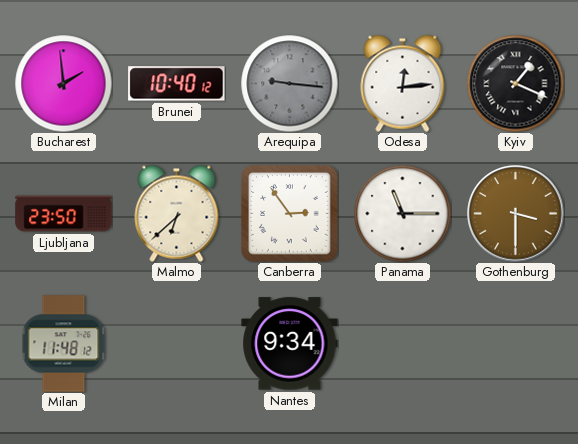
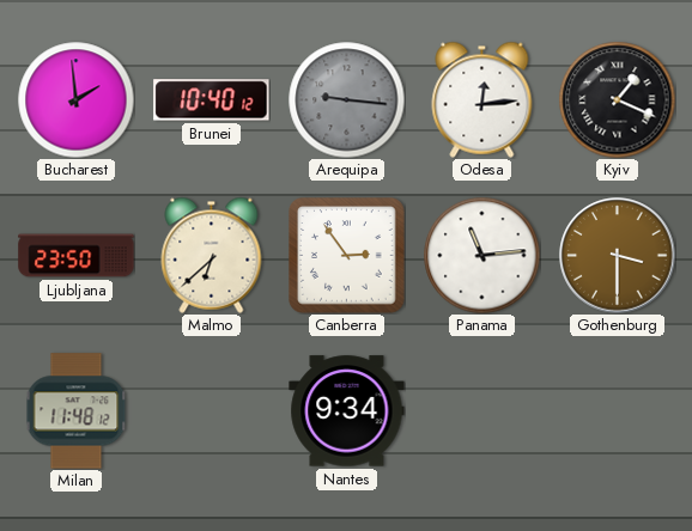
Panama: 11:15 -> 11:14 (481, 255)
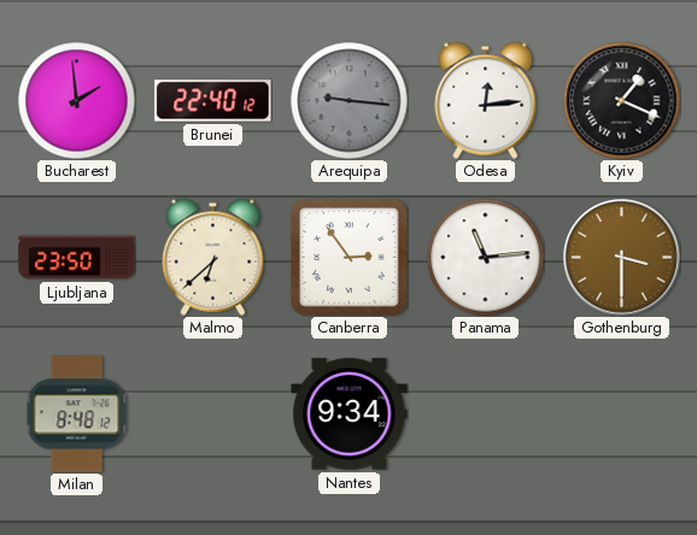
Brunei: 10:40 -> 22:40 (213, 101)
Milan: 11:48 -> 8:48 (77, 415)
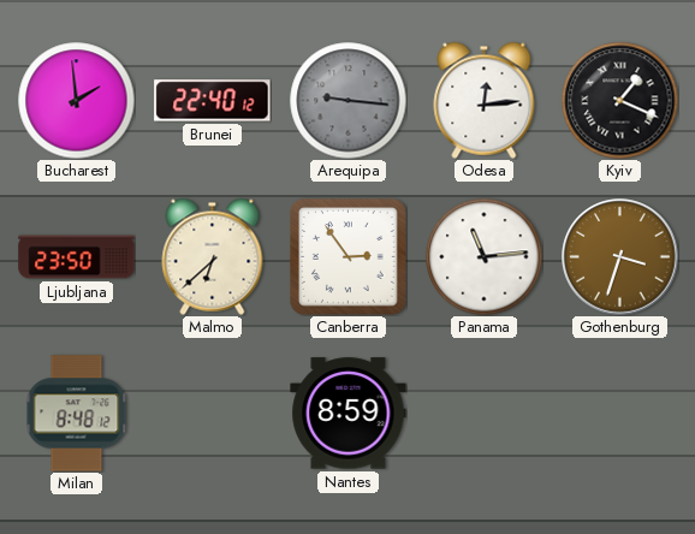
Gothenburg: 3:30 -> 3:33 (620, 257)
Nantes: 9:34 -> 8:59 (349, 414)
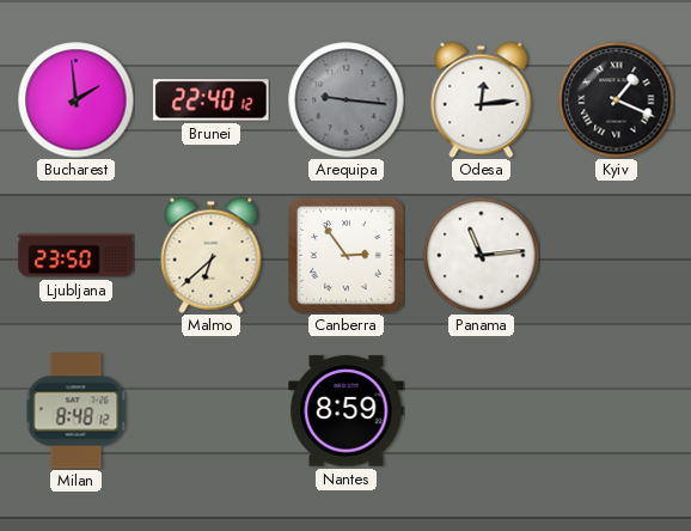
Gothenburg: 3:33 -> none (620, 257)
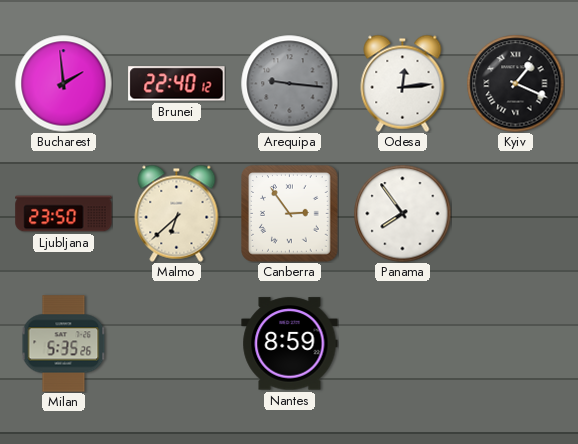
Panama: 11:14 -> 7:54 (402, 213)
Milan: 8:48 -> 5:35 (64, 344)
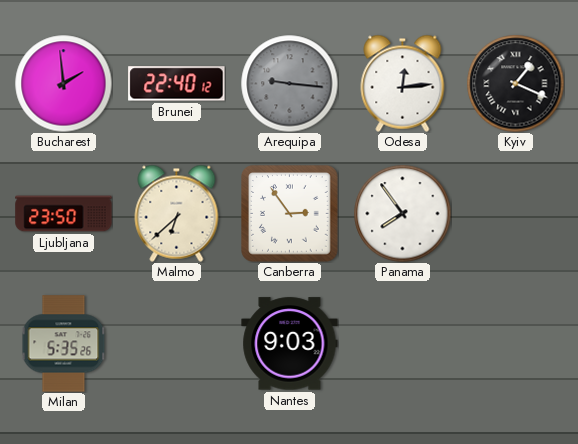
Nantes: 8:59 -> 9:03 (290, 344)
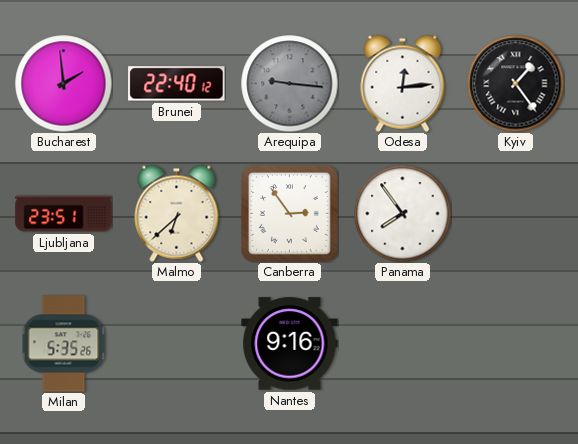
Kyiv: 1:19 -> 1:24 (515, 83)
Ljubljana: 23:50 -> 23:51 (64, 214)
Nantes: 9:03 -> 9:16 (290, 344)
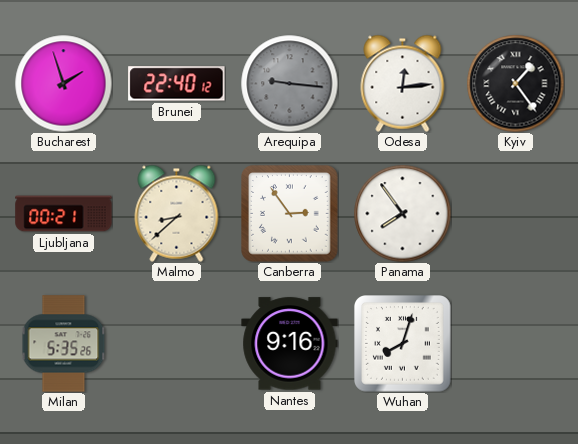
Bucharest: 1:59 -> 1:57 (63, 83)
Ljubljana: 23:51 -> 00:21 (64, 214)
Malmo: 6:38 -> 8:38 (177, 213)
Wuhan: none -> 8:03 (403, 344)
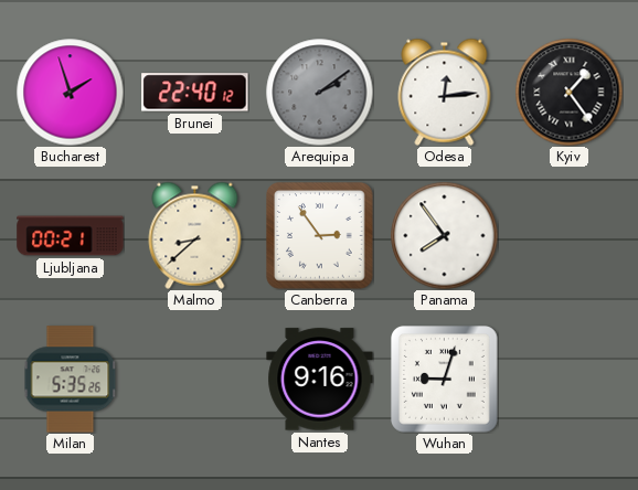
Arequipa: 9:16 -> 2:09 (319, 92)
Wuhan: 8:03 -> 9:03 (445, 380)
